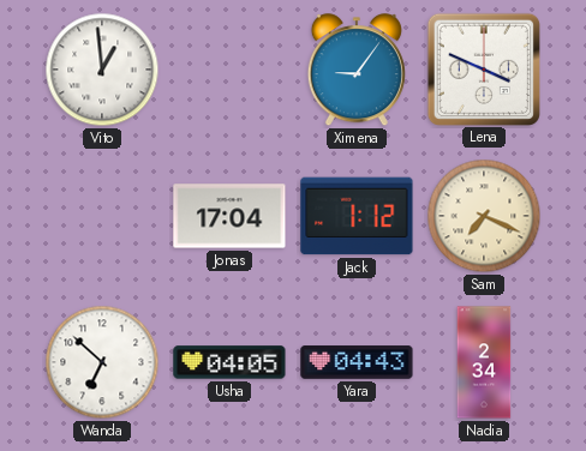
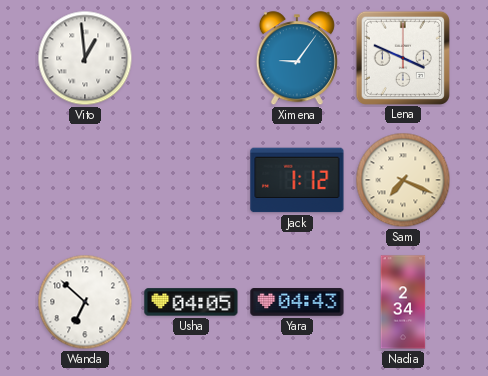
Jonas: 17:04 -> none (229, 216)
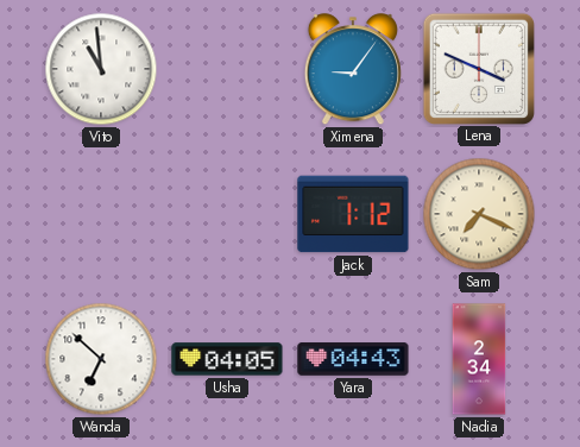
Vito: 12:59 -> 10:59 (101, 69)
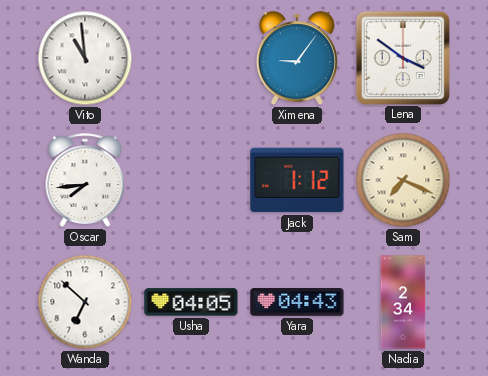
Lena: 3:49 -> 3:51 (402, 57)
Oscar: none -> 7:44 (85, 180)
